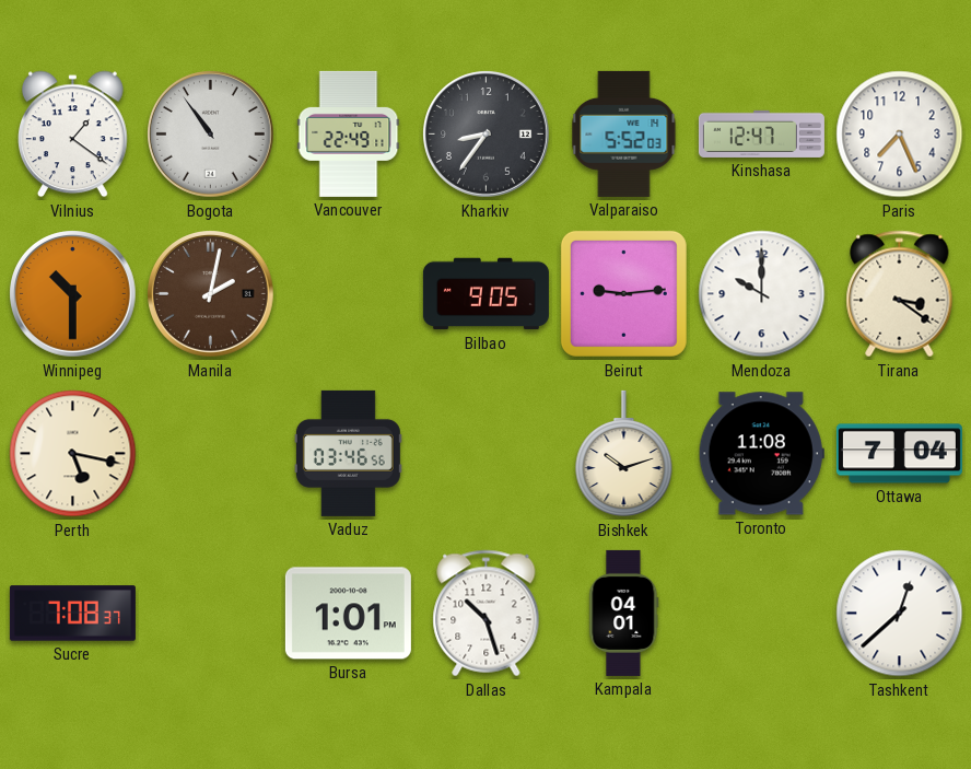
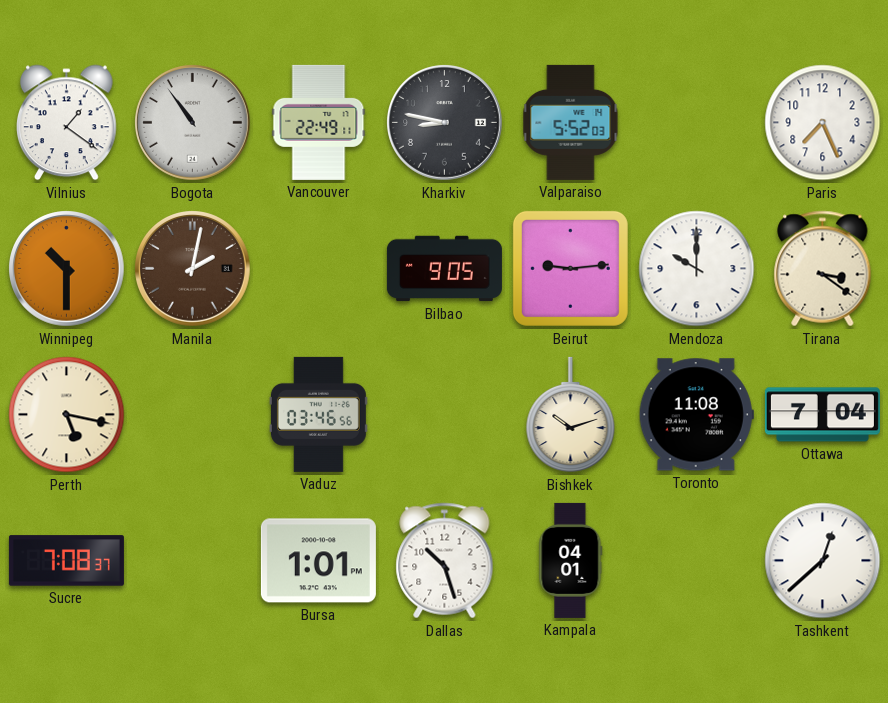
Kharkiv: 8:36 -> 8:47 (445, 123)
Kinshasa: 12:47 -> none (761, 133)
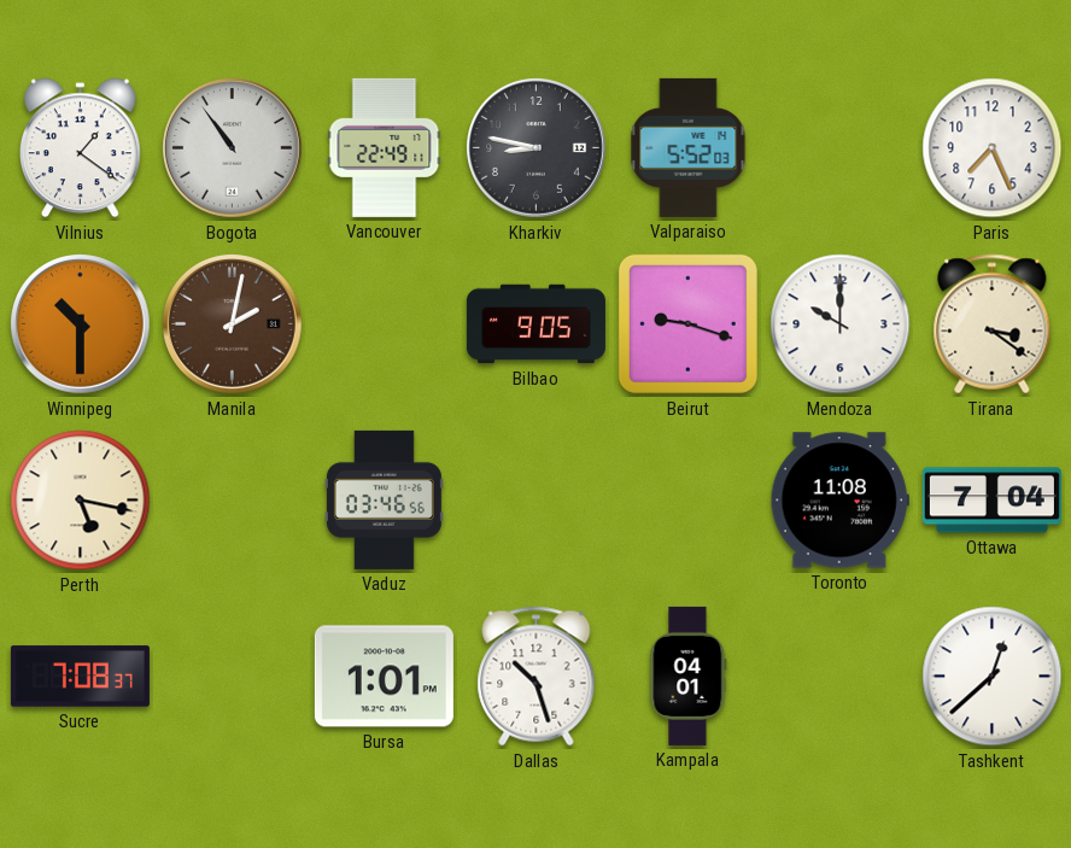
Beirut: 9:14 -> 9:18 (687, 323)
Bishkek: 10:12 -> none (571, 415)
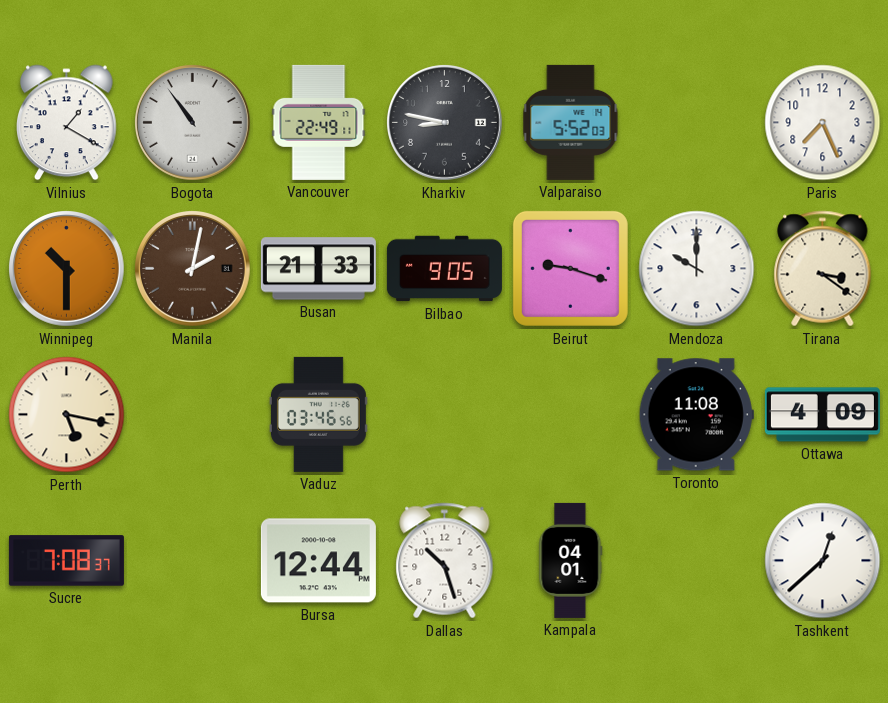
Vilnius: 1:21 -> 1:20 (67, 123)
Busan: none -> 21:33 (318, 269)
Ottawa: 7:04 -> 4:09 (822, 415)
Bursa: 1:01 -> 12:44 (318, 561)
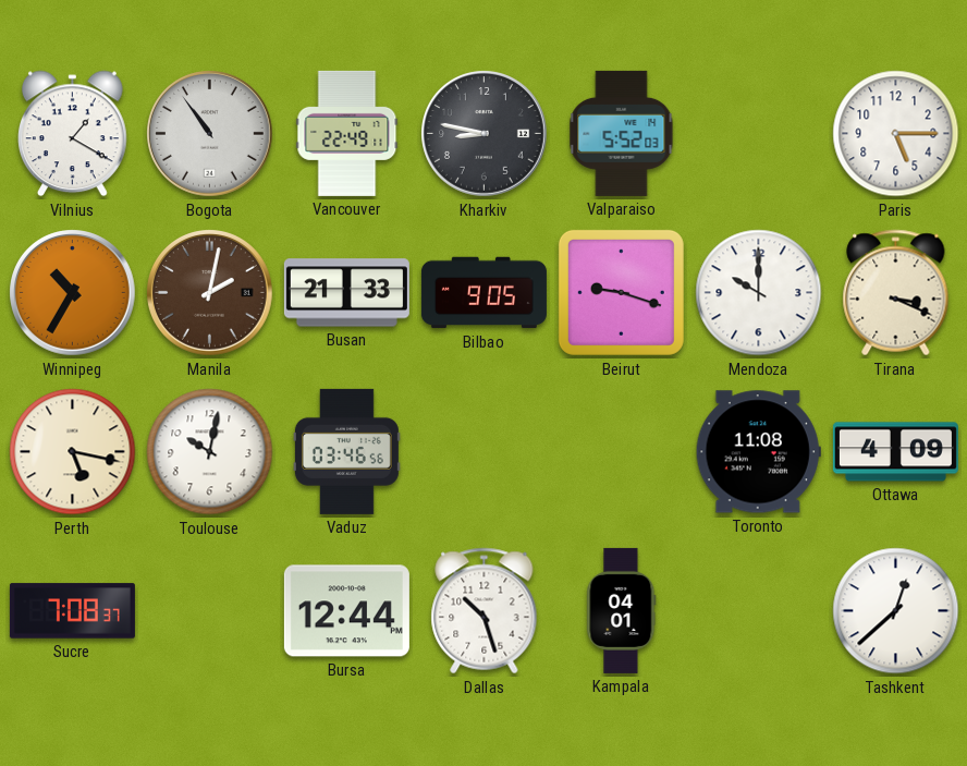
Paris: 7:26 -> 5:15 (896, 134)
Winnipeg: 10:30 -> 10:35 (73, 293)
Tirana: 3:21 -> 3:19 (896, 293)
Toulouse: none -> 10:02 (210, 452)
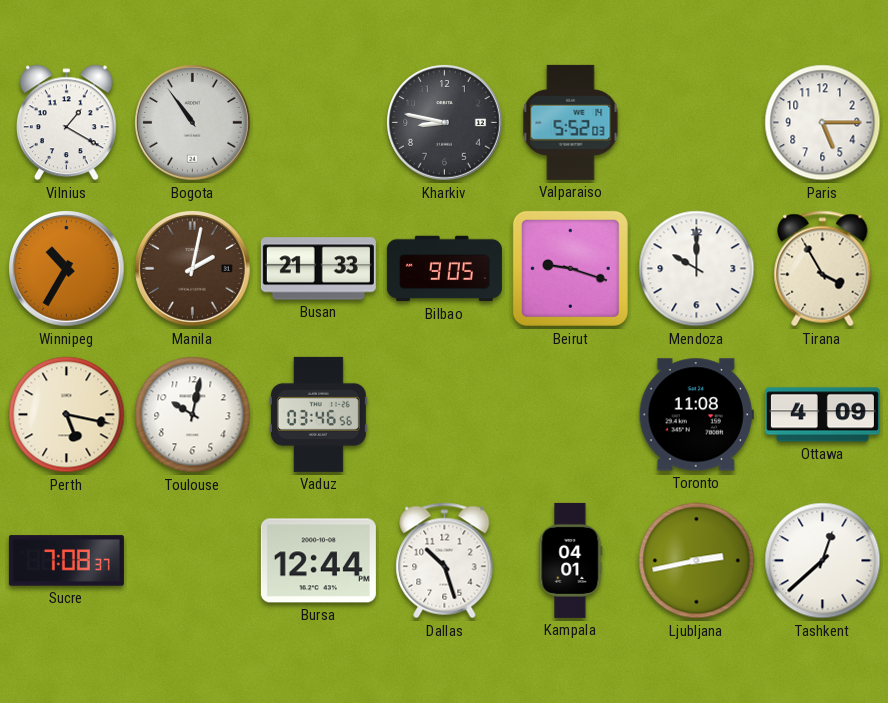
Vancouver: 22:49 -> none (347, 133)
Tirana: 3:19 -> 3:55 (823, 269)
Ljubljana: none -> 2:43 (697, 561)
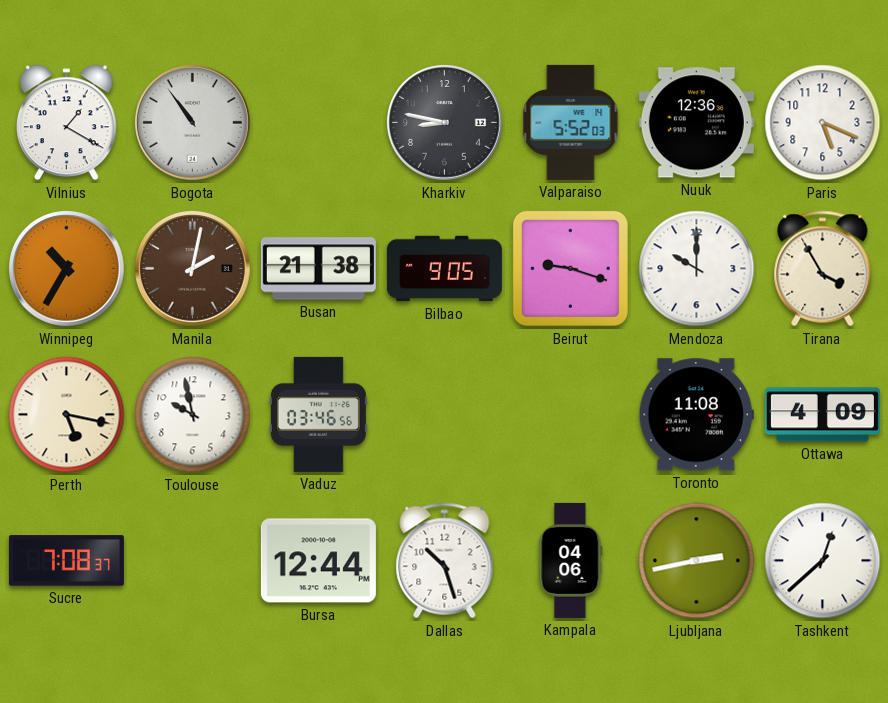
Nuuk: none -> 12:36 (696, 123)
Paris: 5:15 -> 5:19 (823, 123)
Busan: 21:33 -> 21:38 (318, 269)
Toulouse: 10:02 -> 9:58 (193, 415)
Kampala: 04:01 -> 04:06 (571, 560)
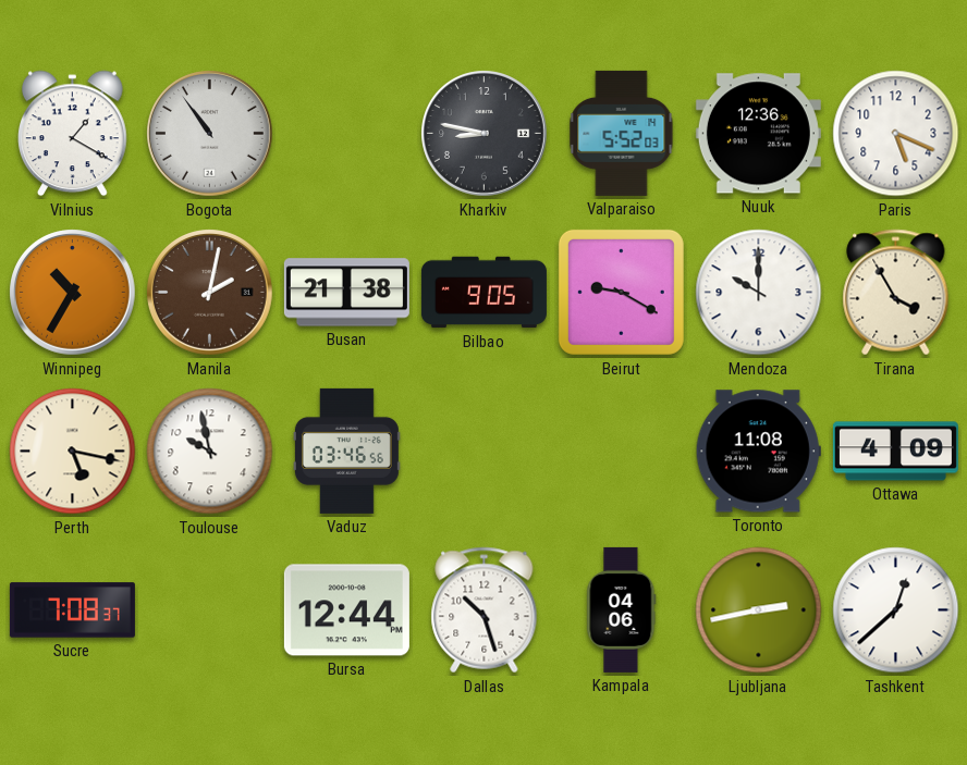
Beirut: 9:18 -> 9:20 (621, 292)
